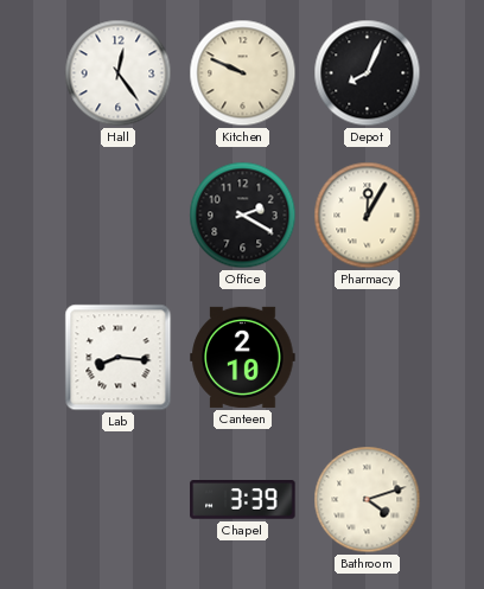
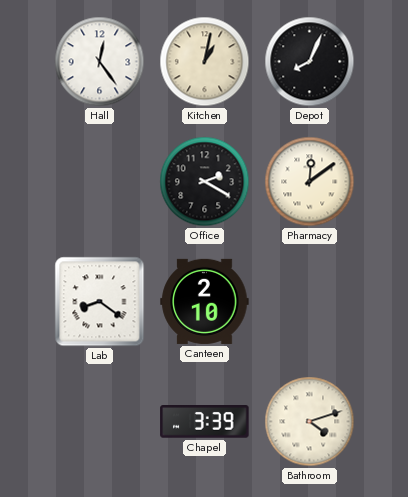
Kitchen: 9:49 -> 1:02 (205, 62)
Pharmacy: 12:05 -> 12:09 (310, 182)
Lab: 8:16 -> 8:21 (100, 302)
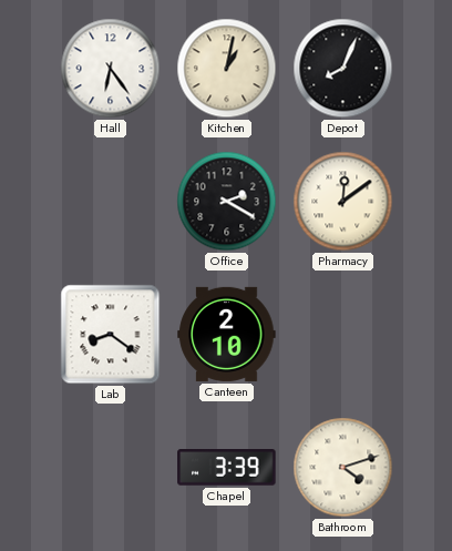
Hall: 12:24 -> 6:24 (111, 69)
